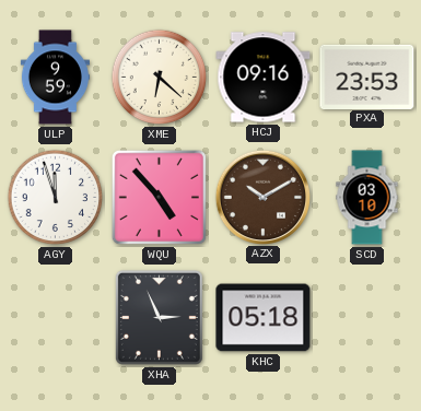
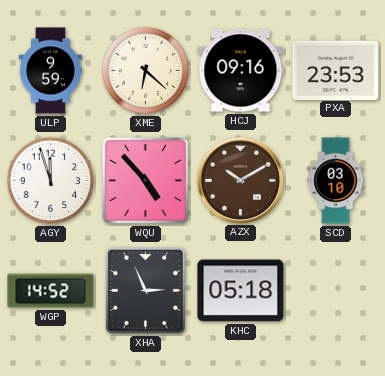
WGP: none -> 14:52 (51, 291)
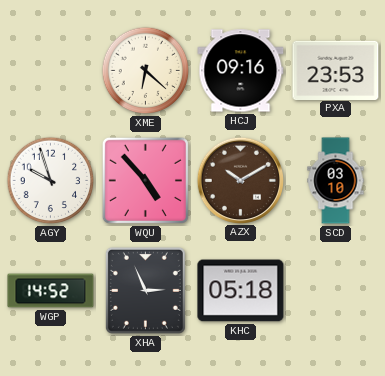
ULP: 9:59 -> none (50, 71)
AGY: 11:57 -> 9:57 (51, 181)
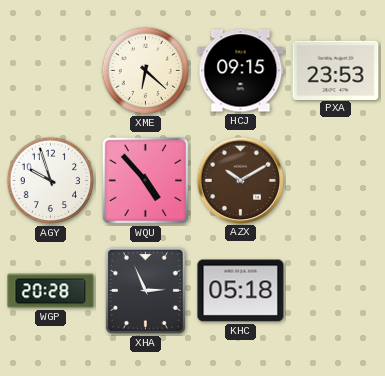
HCJ: 09:16 -> 09:15 (241, 71)
SCD: 03:10 -> none (336, 181)
WGP: 14:52 -> 20:28 (51, 291)
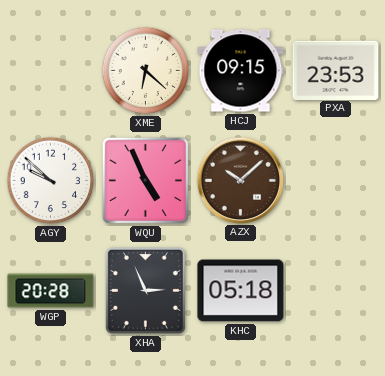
AGY: 9:57 -> 9:52 (51, 181)
WQU: 4:53 -> 4:56 (145, 180)
AZX: 10:10 -> 10:08 (240, 180)
